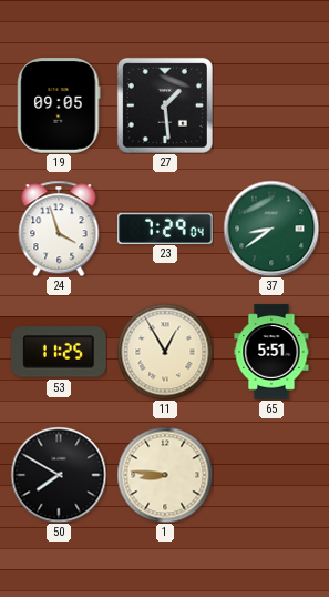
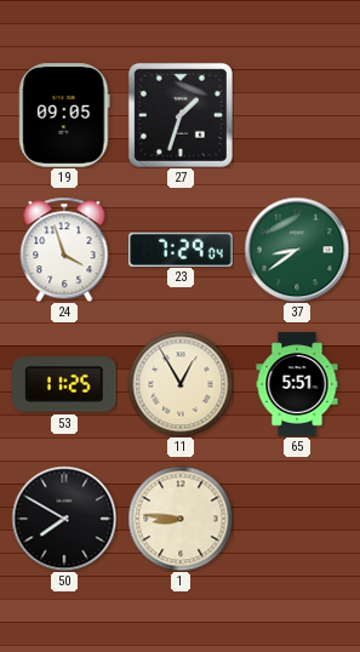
27: 1:29 -> 1:33 (181, 115)
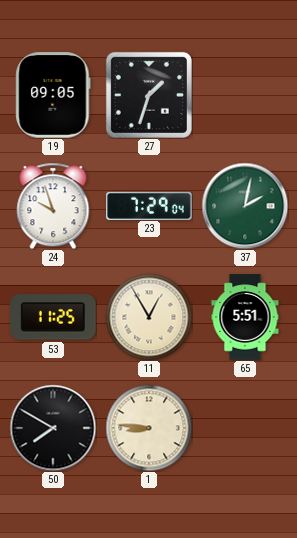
24: 3:57 -> 9:57 (53, 206)
37: 8:39 -> 2:02 (245, 206)
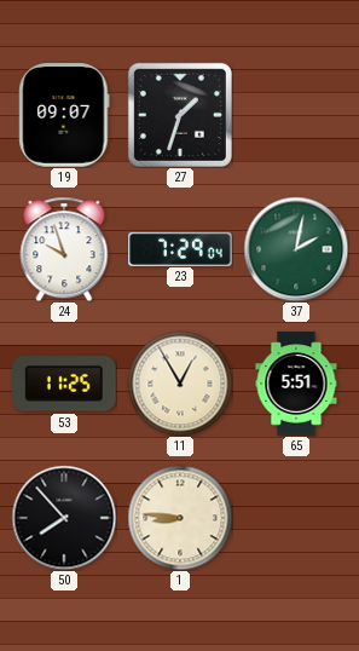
19: 09:05 -> 09:07 (64, 115)
50: 7:50 -> 7:53 (64, 518)
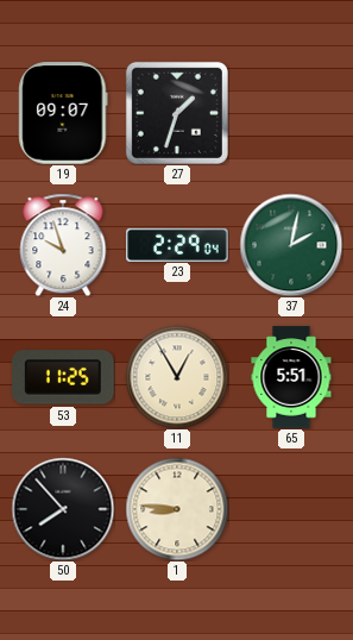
23: 7:29 -> 2:29 (177, 244)
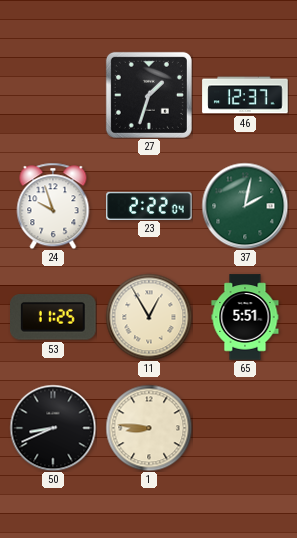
19: 09:07 -> none (63, 113)
46: none -> 12:37 (245, 95)
23: 2:29 -> 2:22 (149, 205)
50: 7:53 -> 8:41 (53, 428)
